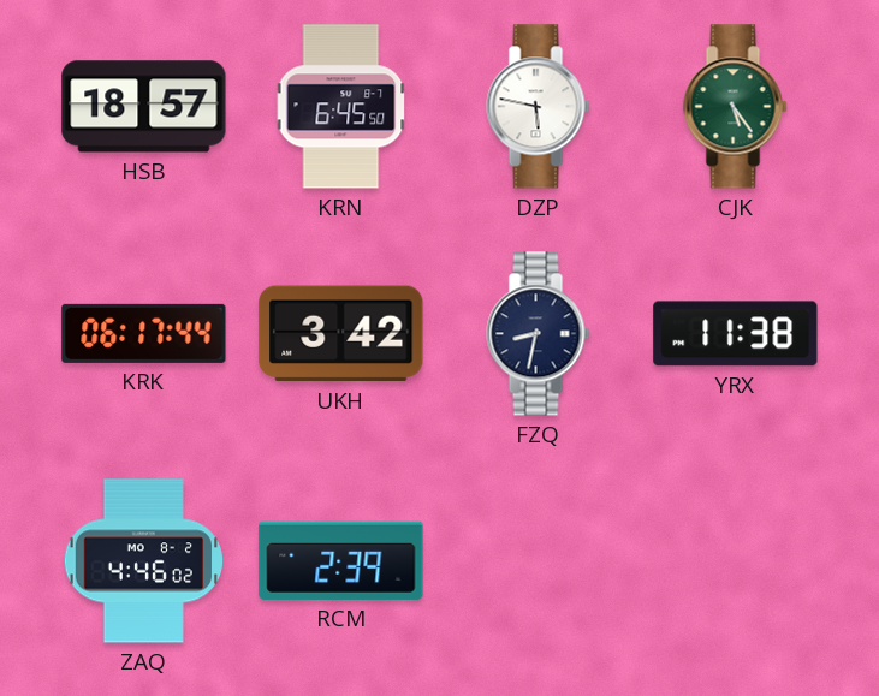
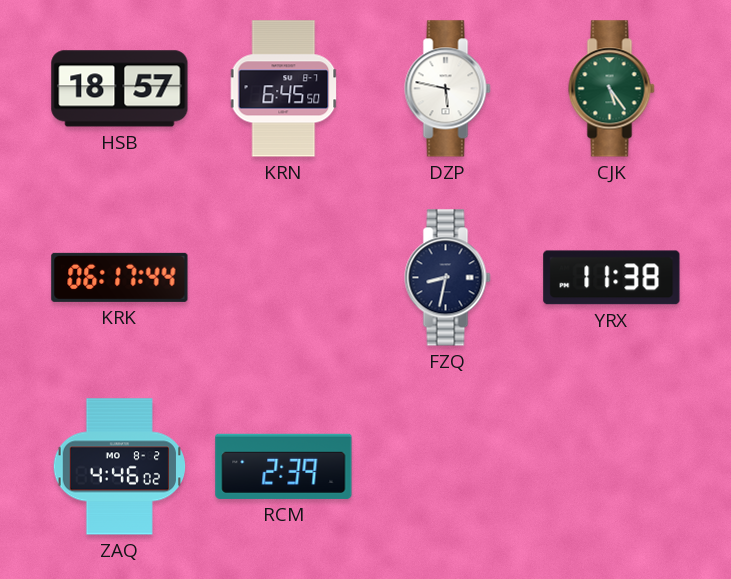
UKH: 3:42 -> none (341, 334)
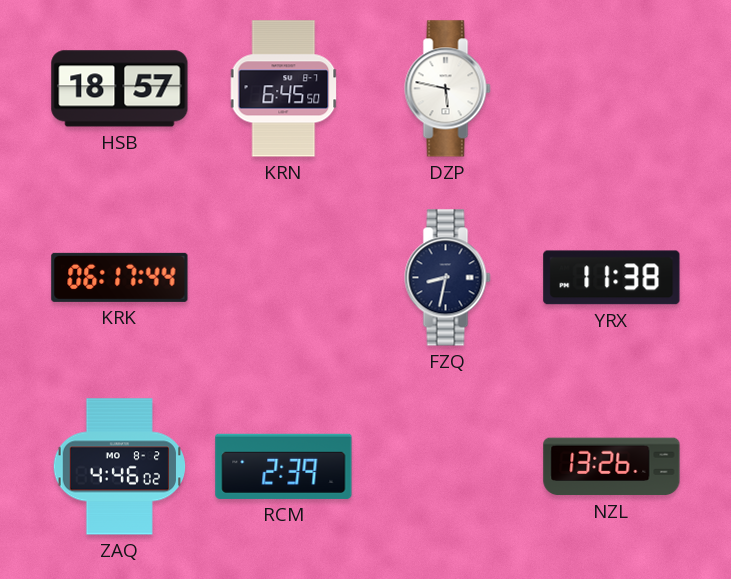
CJK: 5:24 -> none (612, 89)
NZL: none -> 13:26 (612, 467)
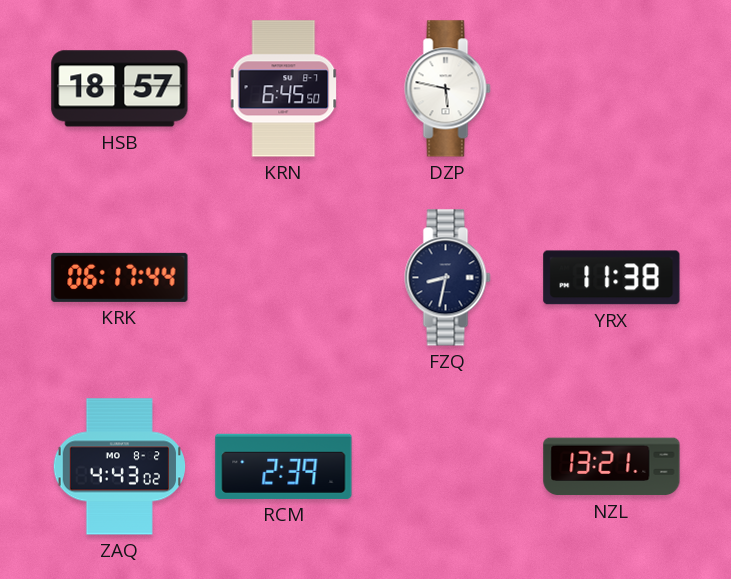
ZAQ: 4:46 -> 4:43 (119, 467)
NZL: 13:26 -> 13:21 (612, 467)
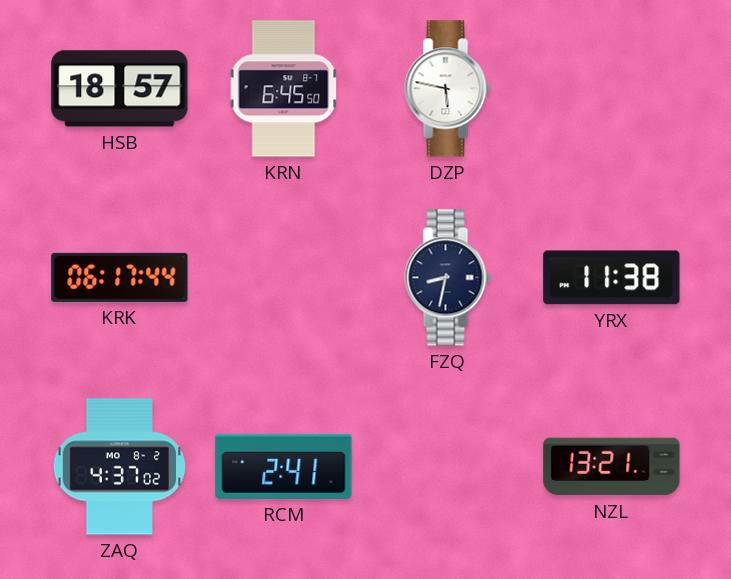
ZAQ: 4:43 -> 4:37 (119, 467)
RCM: 2:39 -> 2:41 (284, 466)
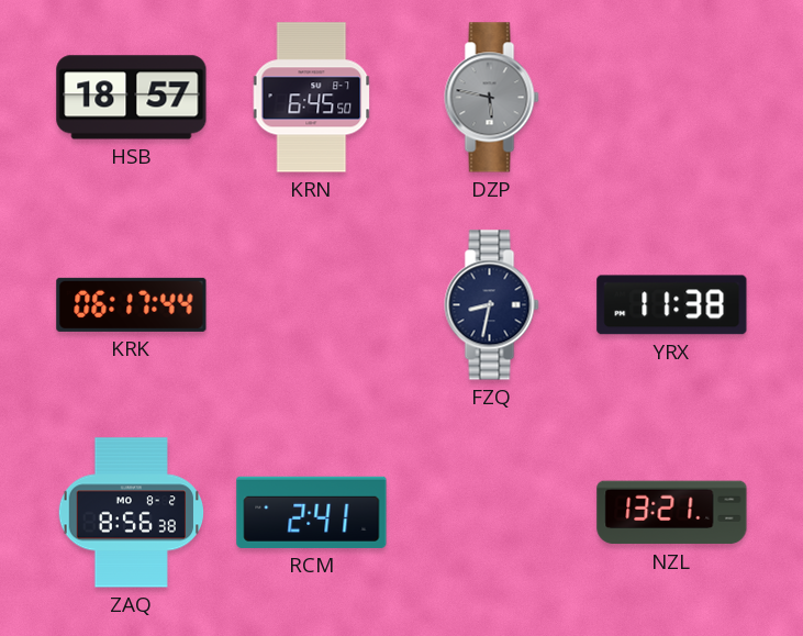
DZP dial: white -> grey (492, 98)
ZAQ: 4:37 -> 8:56 (131, 513)
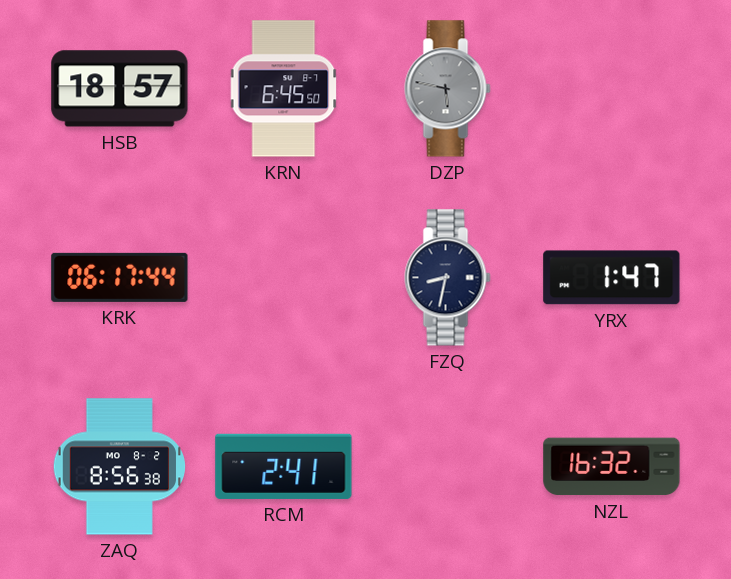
YRX: 11:38 -> 1:47 (612, 278)
NZL: 13:21 -> 16:32 (612, 467)
